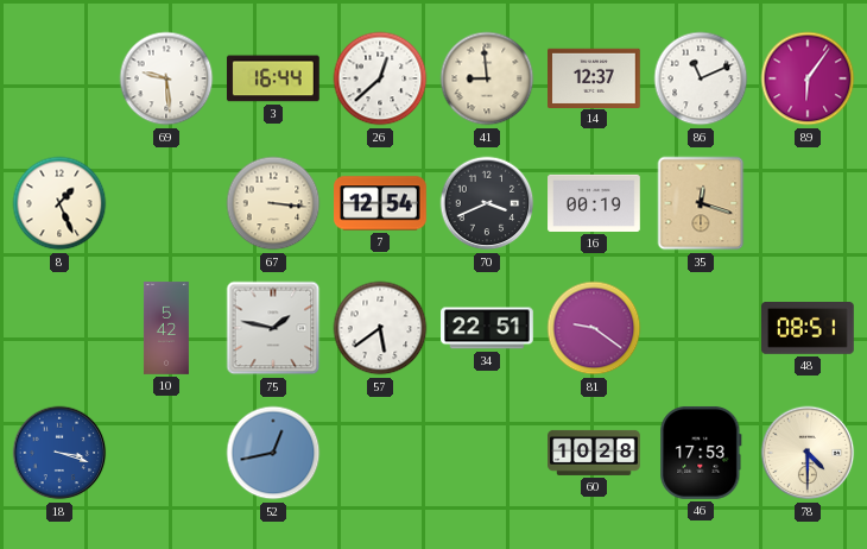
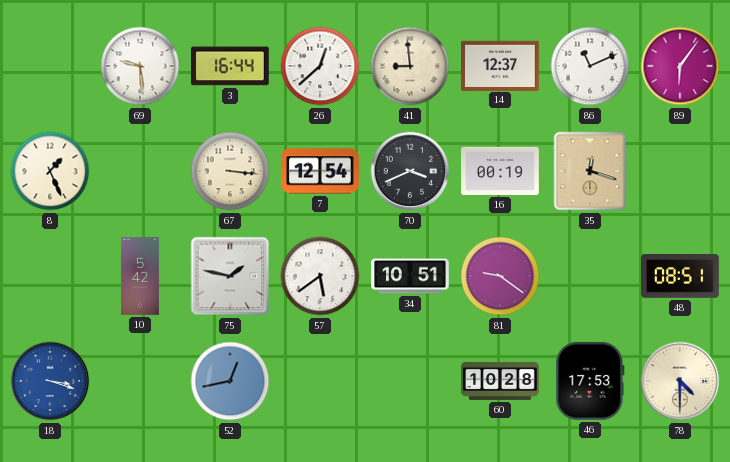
34: 22:51 -> 10:51 (410, 276)
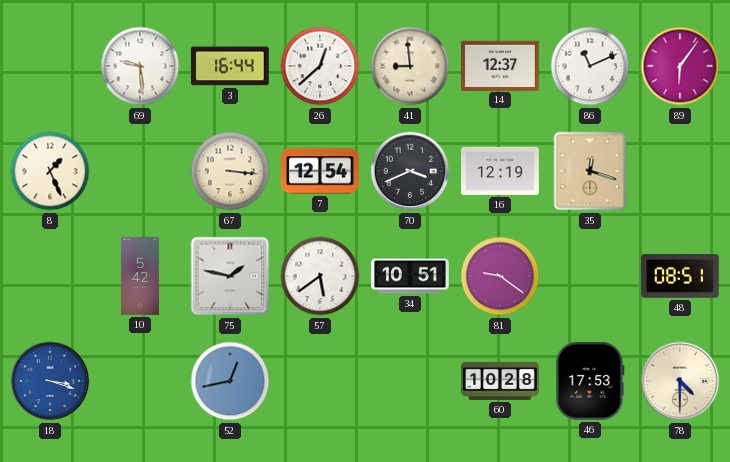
16: 00:19 -> 12:19 (500, 171)
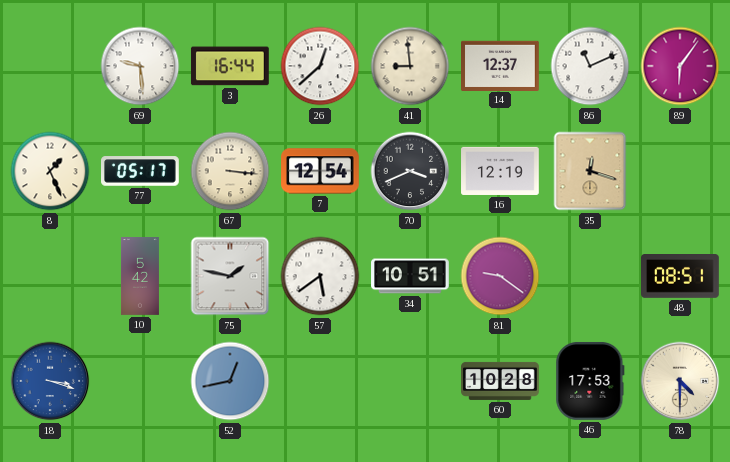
77: none -> 05:17 (141, 171)
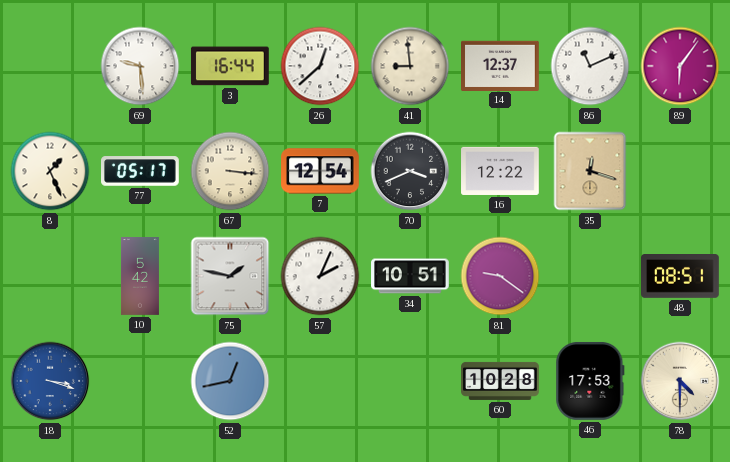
16: 12:19 -> 12:22 (500, 171)
57: 5:39 -> 2:04 (320, 276)
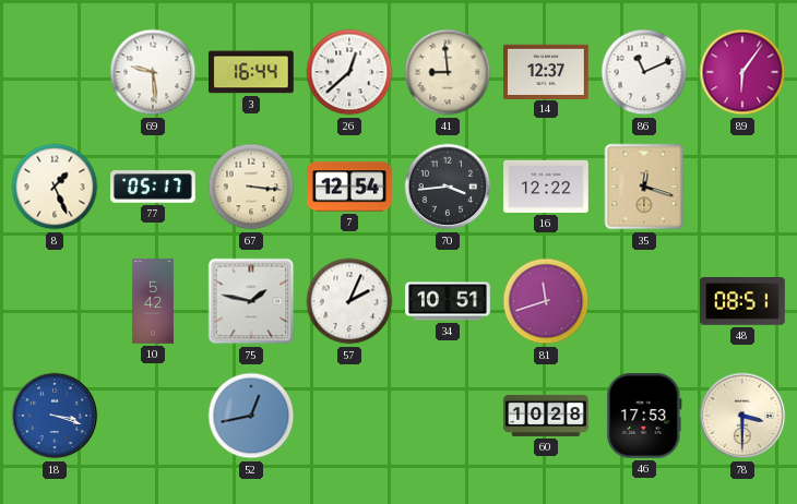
70: 3:41 -> 3:44 (448, 187)
81: 9:21 -> 11:42 (546, 301)
78: 4:30 -> 3:30 (742, 416)
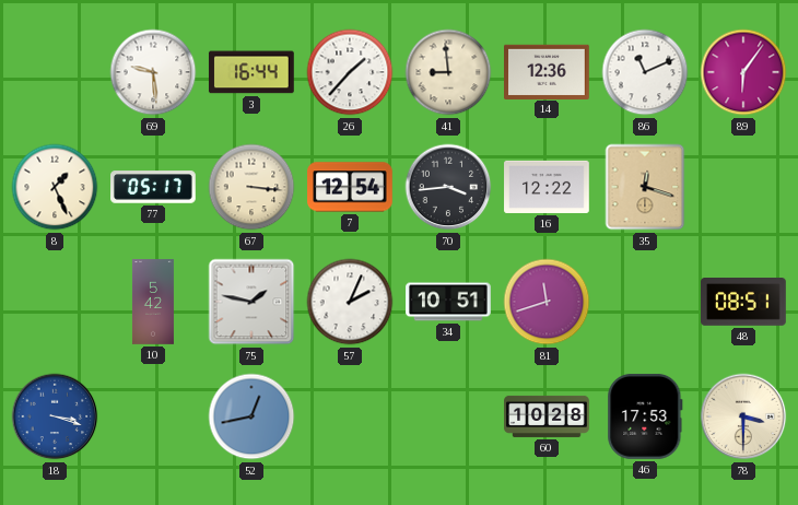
26: 12:38 -> 1:37 (350, 72)
14: 12:37 -> 12:36 (548, 71)
